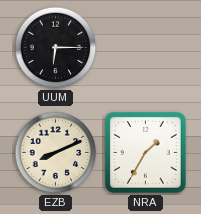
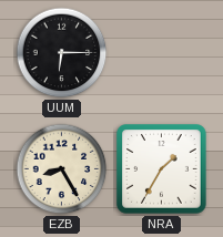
EZB: 8:11 -> 8:25 (62, 169)
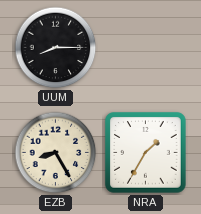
UUM: 6:15 -> 8:15 (56, 48)
